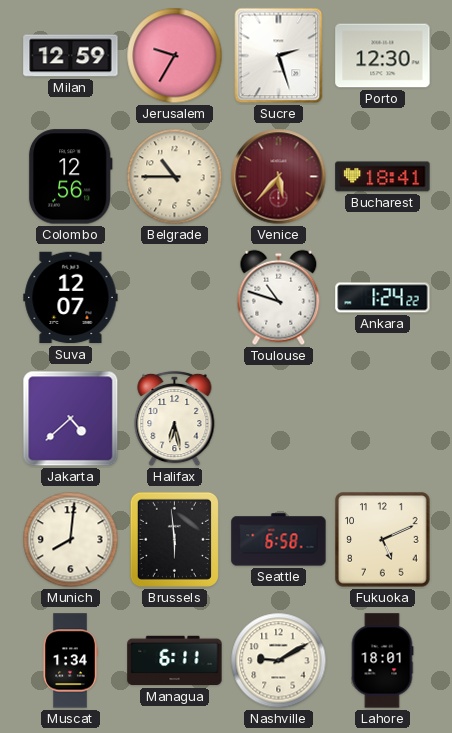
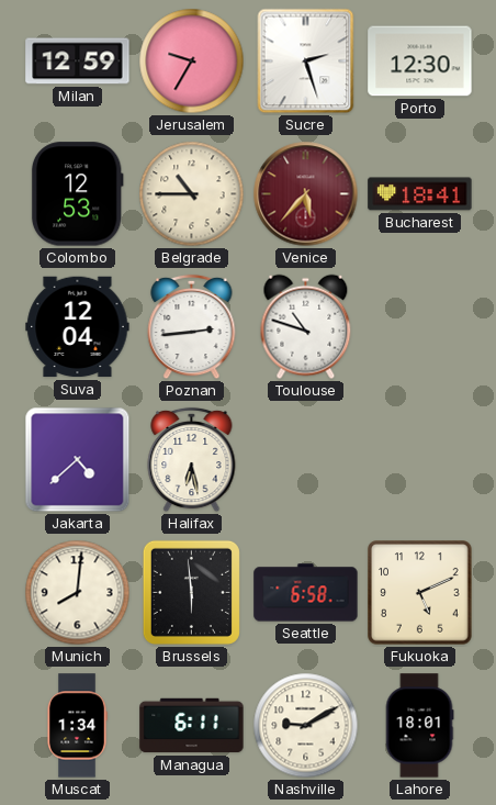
Colombo: 12:56 -> 12:53 (77, 194)
Suva: 12:07 -> 12:04 (78, 327)
Poznan: none -> 2:44 (192, 327)
Ankara: 1:24 -> none (383, 298)
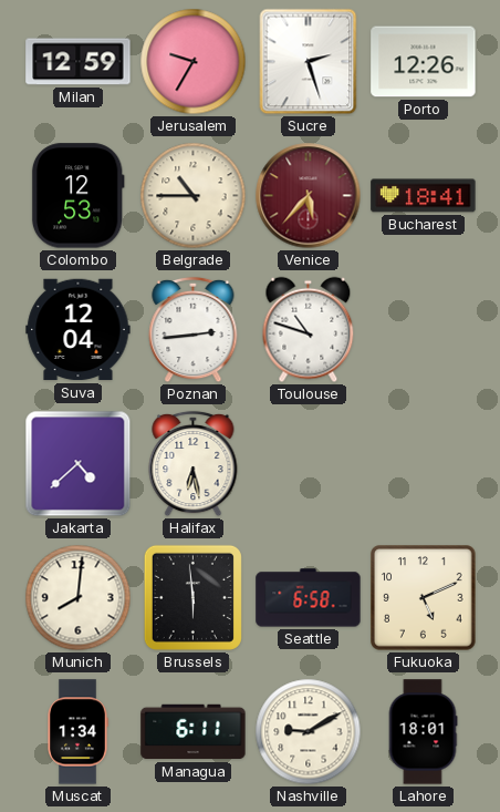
Porto: 12:30 -> 12:26 (424, 62)
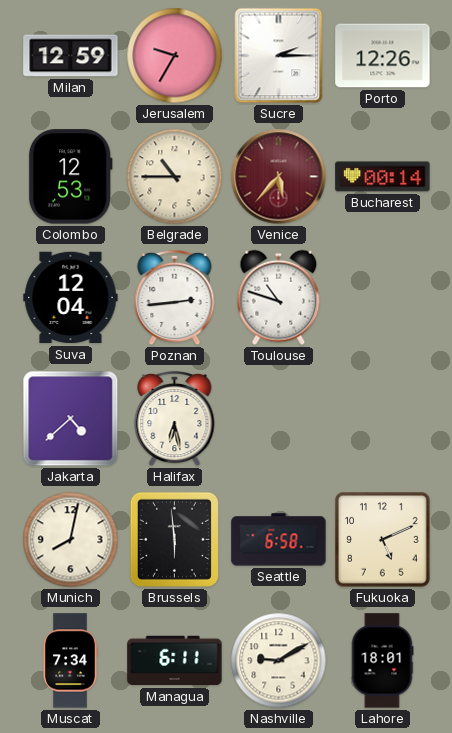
Sucre: 2:27 -> 2:15 (279, 56)
Bucharest: 18:41 -> 00:14 (383, 177)
Munich: 8:01 -> 8:02 (71, 540)
Muscat: 1:34 -> 7:34 (70, 661)
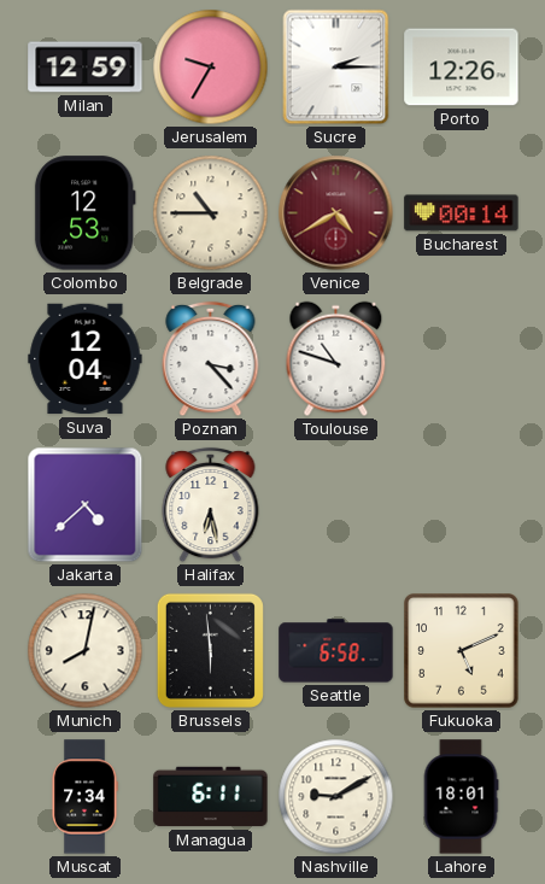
Venice: 5:37 -> 4:40 (336, 213)
Poznan: 2:44 -> 3:23 (211, 359)
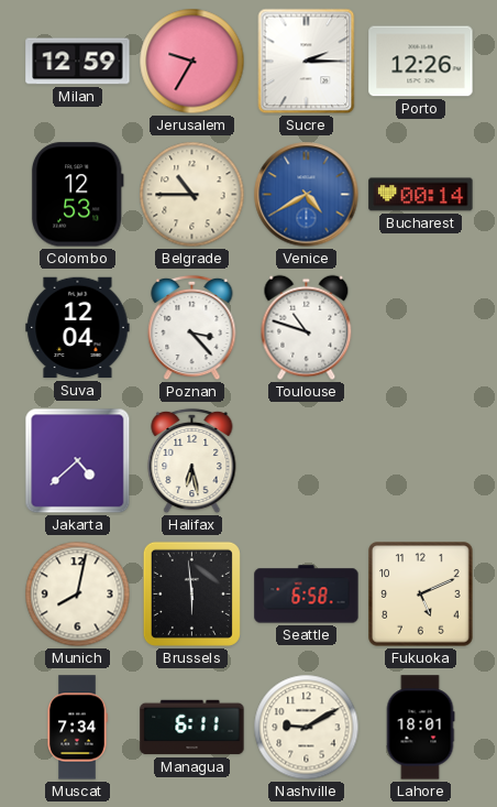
Venice dial: burgundy -> blue (307, 195)
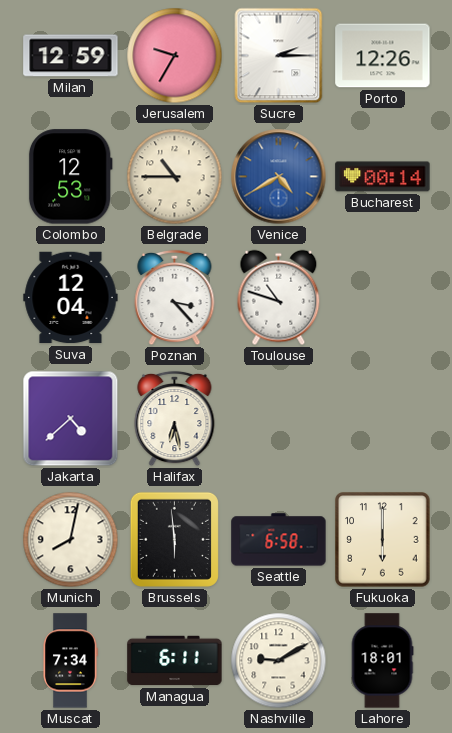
Fukuoka: 5:11 -> 6:00 (383, 540)
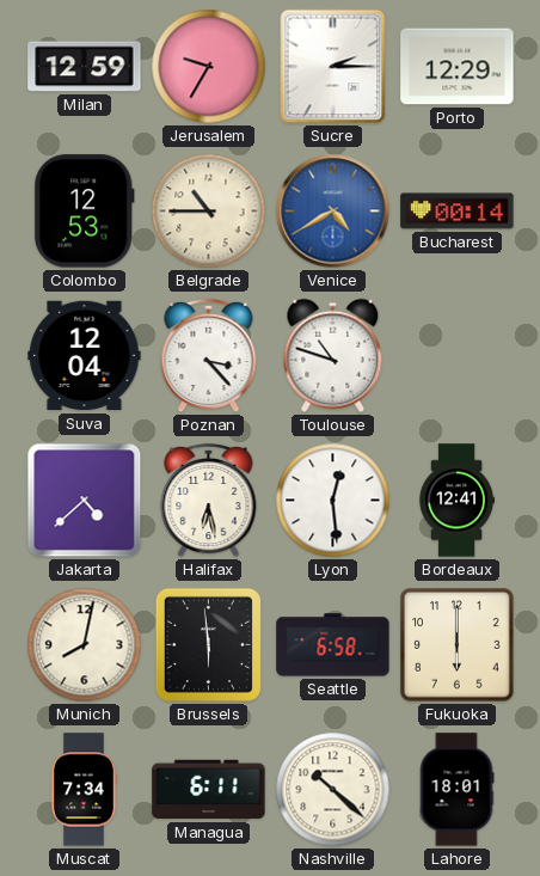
Porto: 12:26 -> 12:29 (458, 67)
Lyon: none -> 12:29 (333, 501)
Bordeaux: none -> 12:41 (456, 501)
Nashville: 9:10 -> 10:22 (333, 790)
